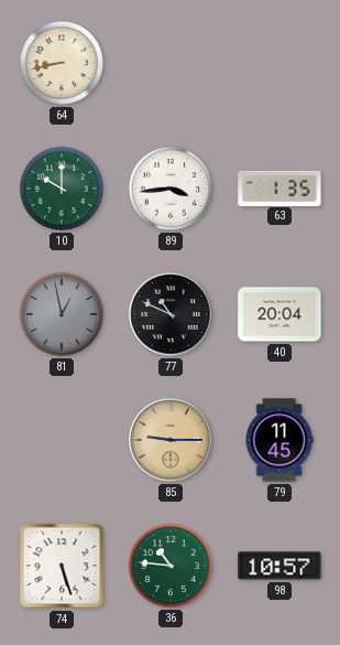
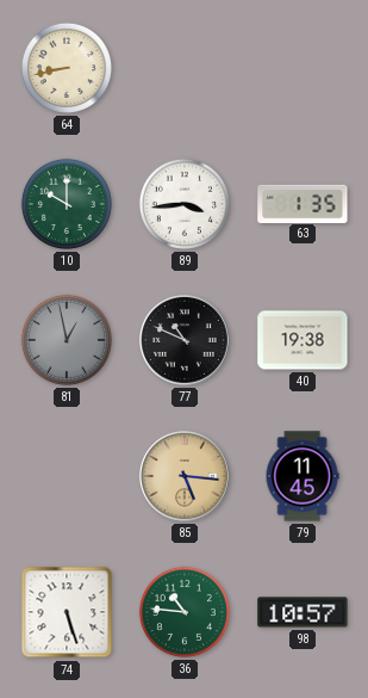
40: 20:04 -> 19:38 (302, 340)
85: 9:15 -> 5:16 (185, 476)
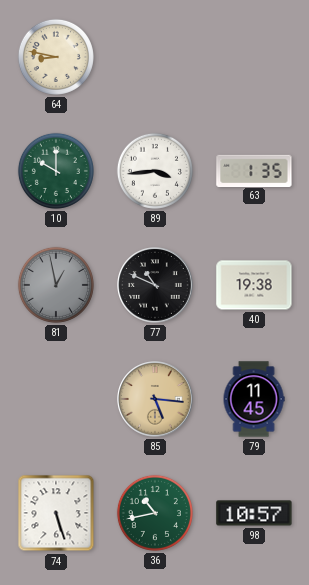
64: 8:43 -> 8:47 (56, 57)
36: 10:46 -> 10:43 (155, 513)
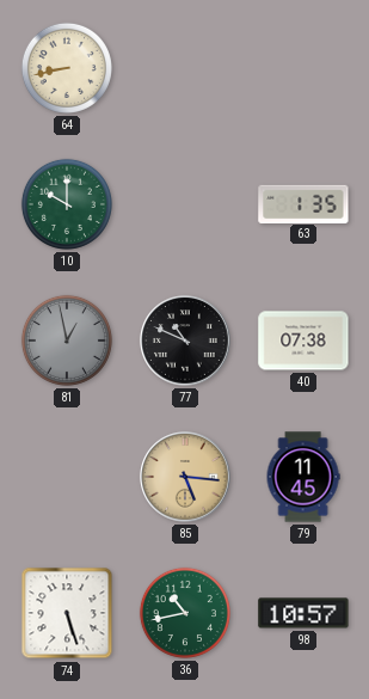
64: 8:47 -> 8:43 (67, 68)
89: 3:44 -> none (155, 171)
40: 19:38 -> 07:38 (303, 341)
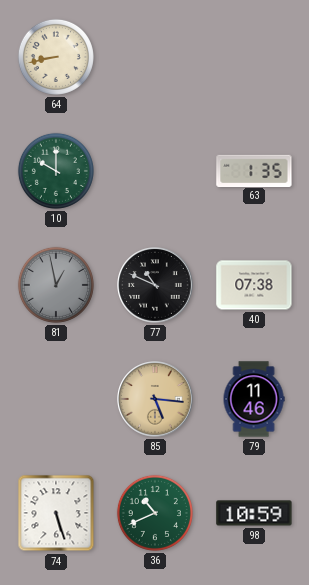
79: 11:45 -> 11:46 (254, 399)
36: 10:43 -> 10:41 (155, 513)
98: 10:57 -> 10:59 (254, 513)
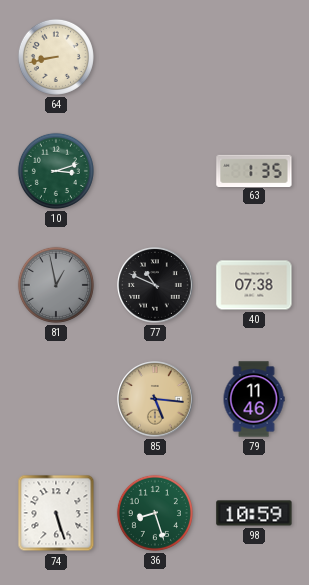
10: 10:00 -> 3:12 (56, 171)
36: 10:41 -> 8:27 (155, 513)
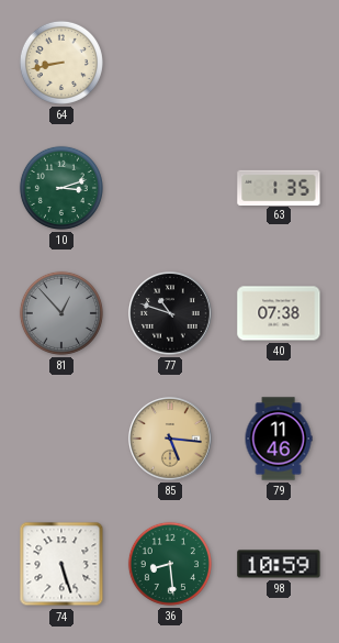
81: 12:58 -> 12:53 (61, 313)
77: 10:49 -> 10:48 (170, 313)
36: 8:27 -> 8:29 (170, 564)
